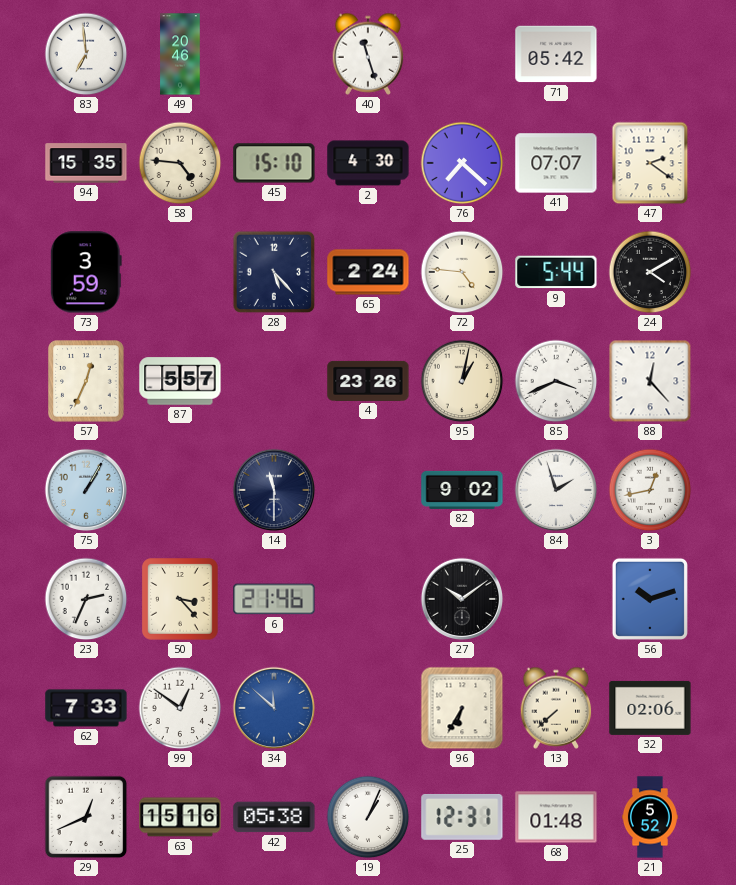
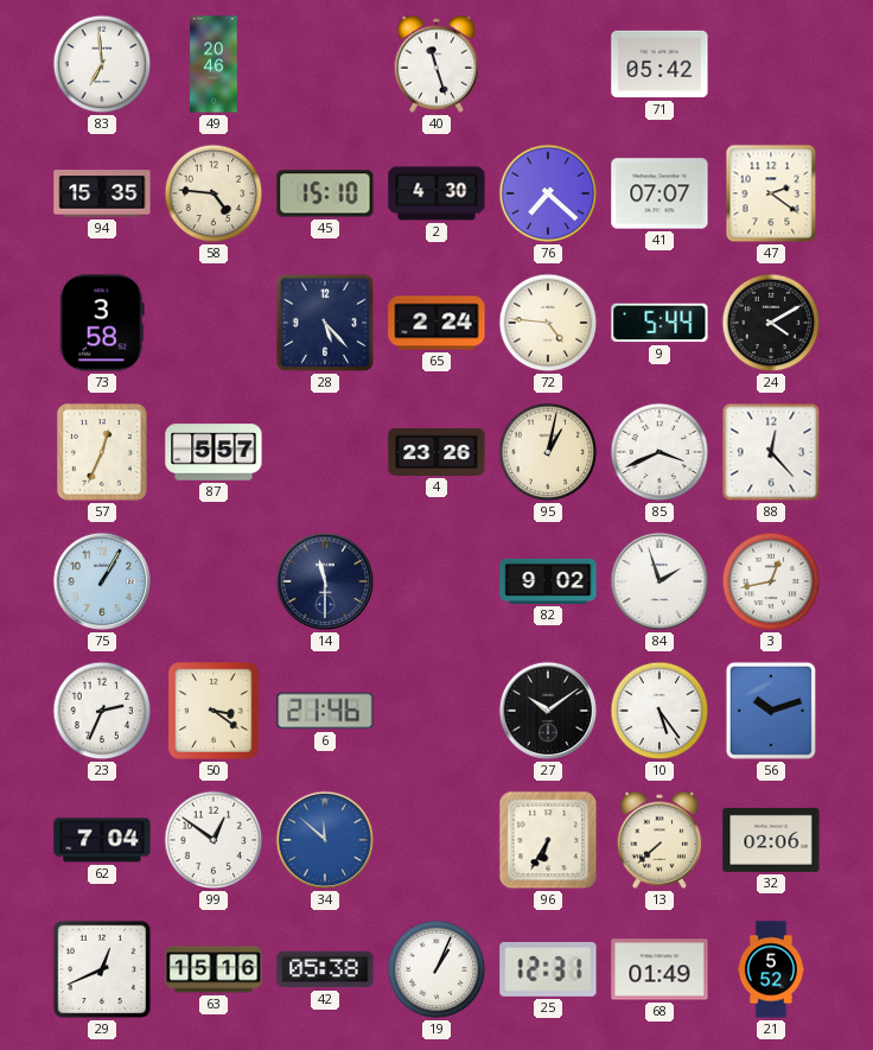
73: 3:59 -> 3:58 (102, 323)
50: 3:23 -> 3:21 (214, 711)
10: none -> 5:24 (659, 711)
62: 7:33 -> 7:04 (102, 840)
68: 01:48 -> 01:49 (659, 969)
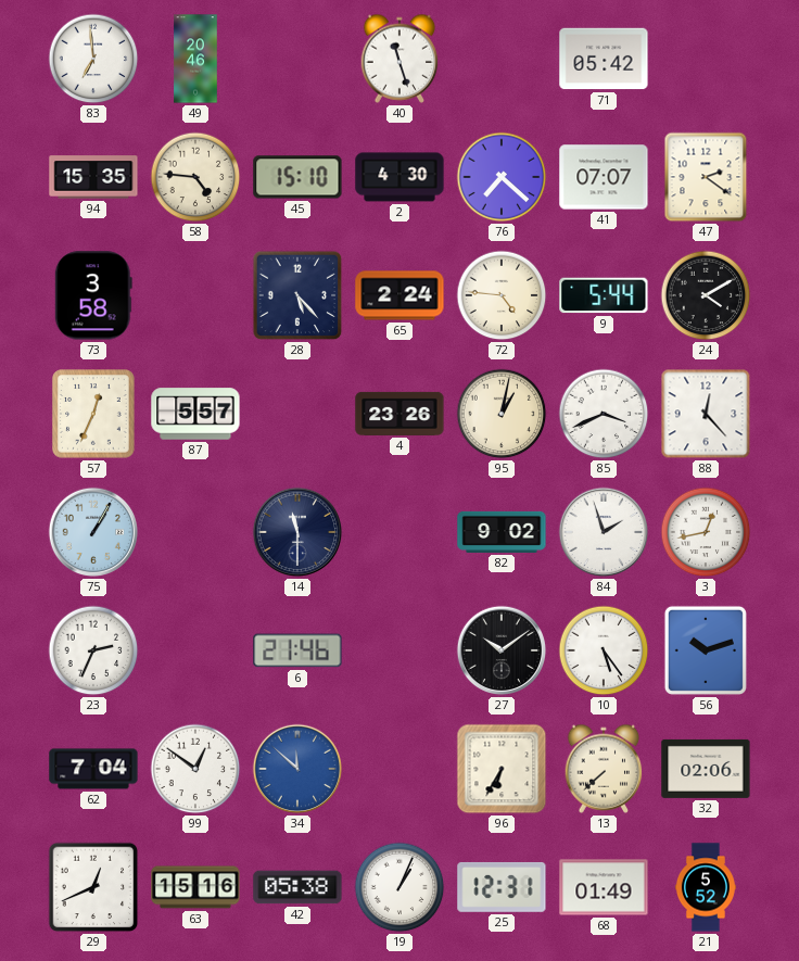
50: 3:21 -> none (214, 711)
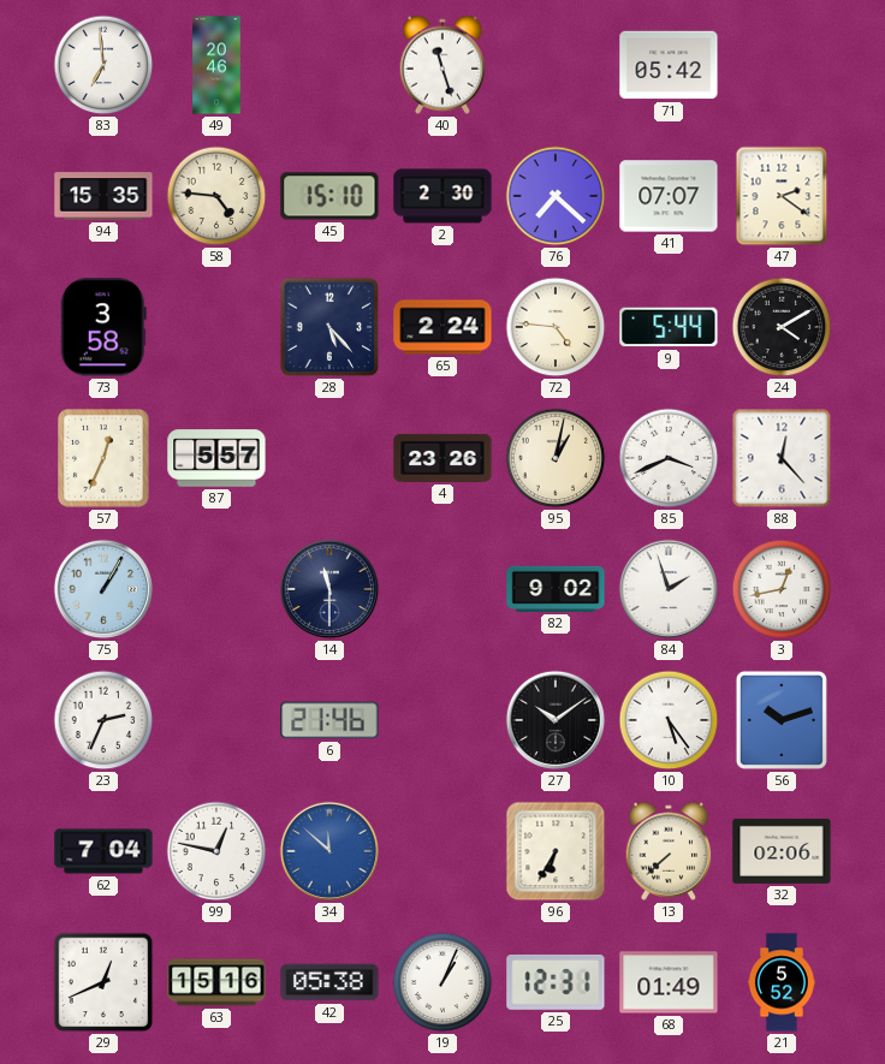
2: 4:30 -> 2:30 (442, 196)
99: 12:51 -> 12:47 (216, 851)
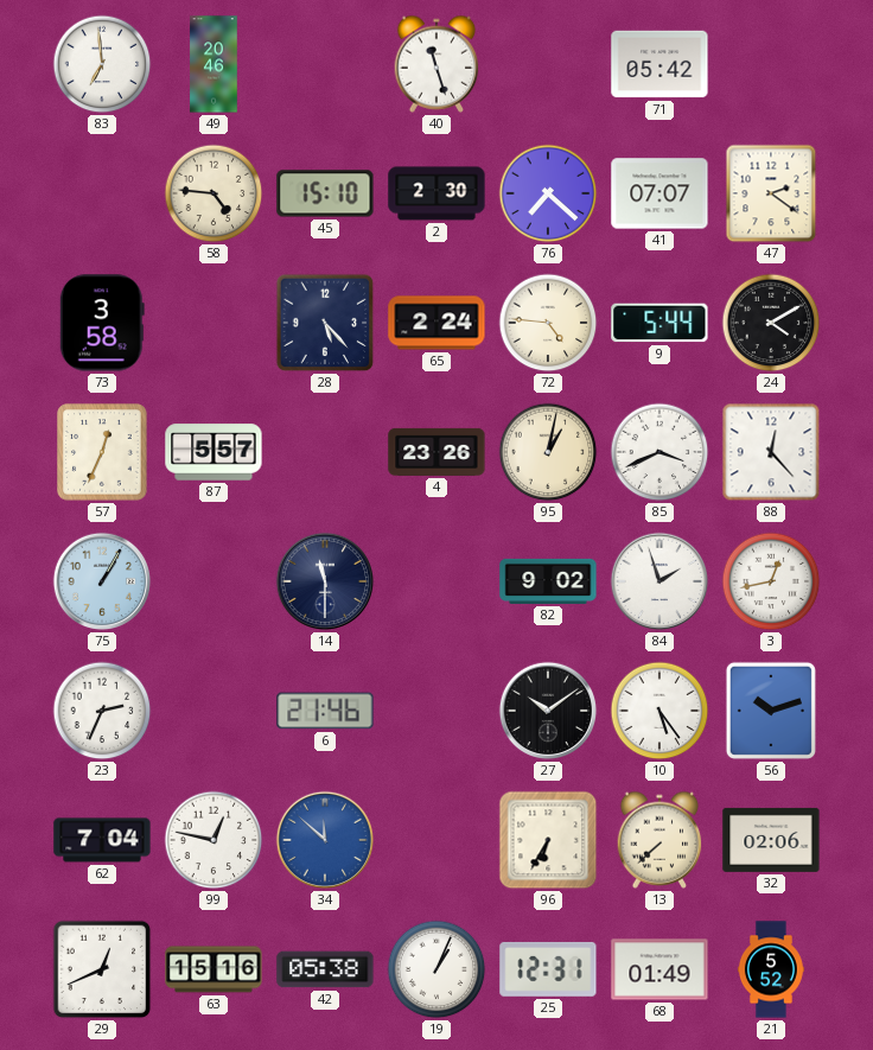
94: 15:35 -> none (103, 196)
